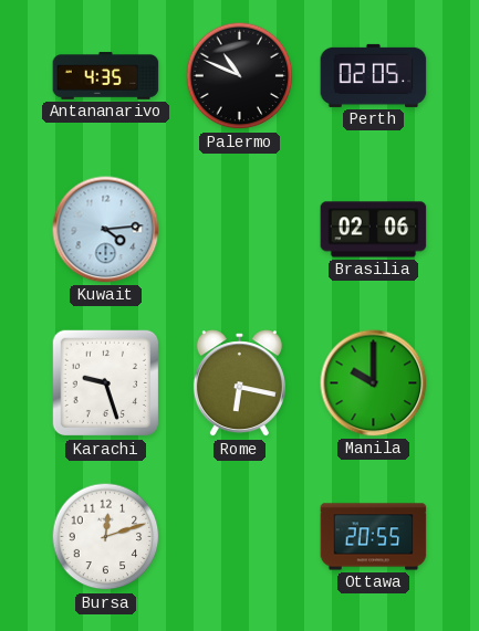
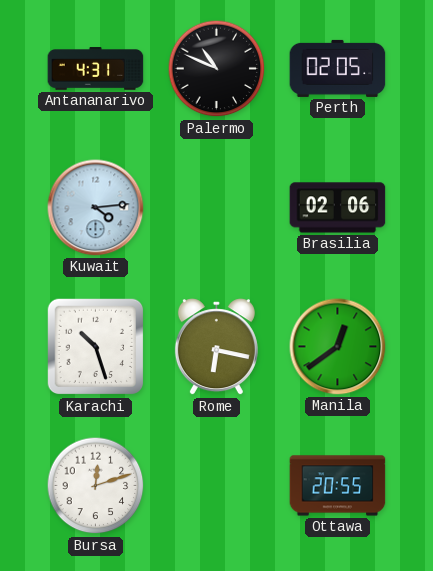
Antananarivo: 4:35 -> 4:31 (96, 69)
Karachi: 9:27 -> 10:27 (96, 347)
Manila: 10:00 -> 12:39 (338, 347)
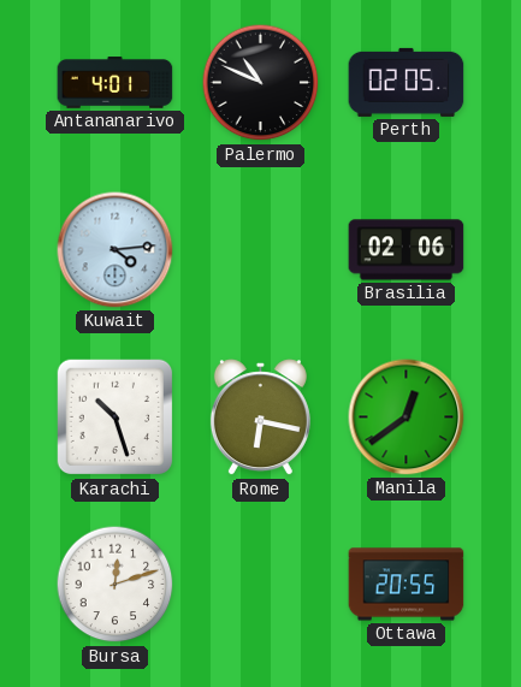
Antananarivo: 4:31 -> 4:01 (116, 83)
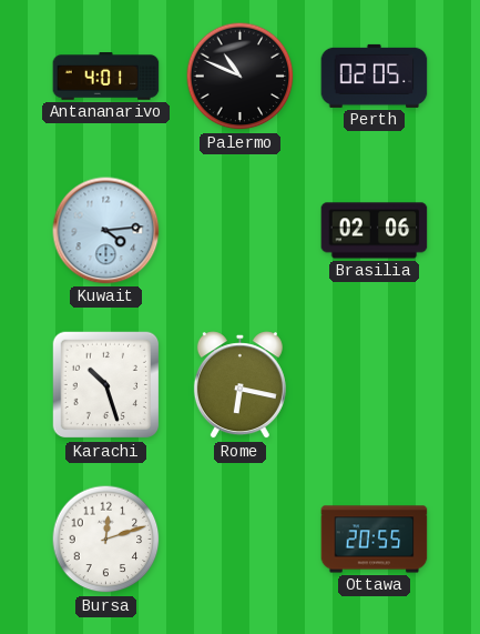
Manila: 12:39 -> none (407, 417)
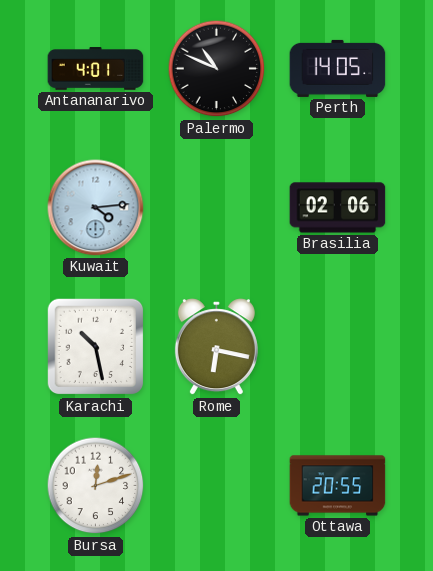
Perth: 02:05 -> 14:05 (338, 68)
Karachi: 10:27 -> 10:28 (96, 347)
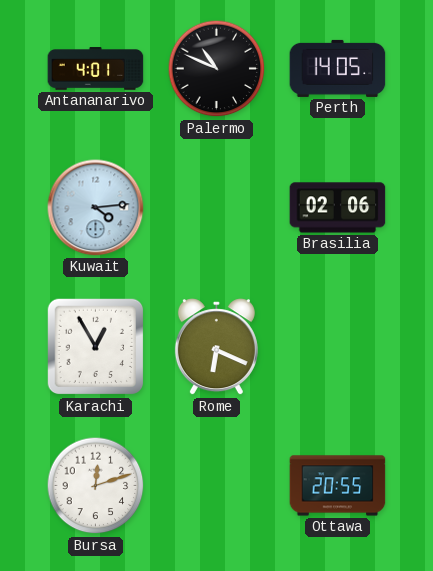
Karachi: 10:28 -> 12:55 (96, 347)
Rome: 6:17 -> 6:19 (216, 347)
